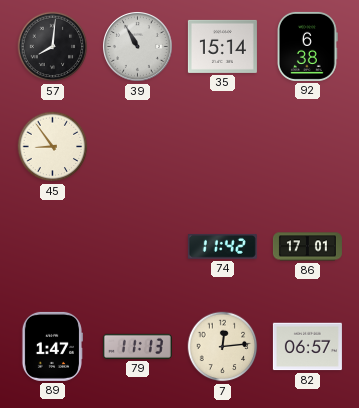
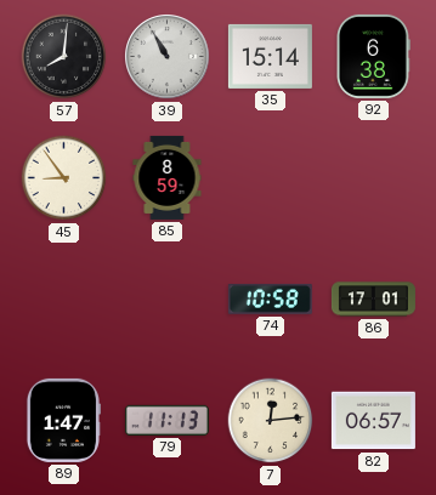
85: none -> 8:59 (168, 177)
74: 11:42 -> 10:58 (270, 298)
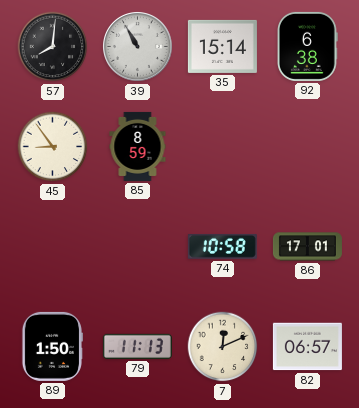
89: 1:47 -> 1:50 (52, 346)
7: 12:14 -> 12:11 (223, 347)
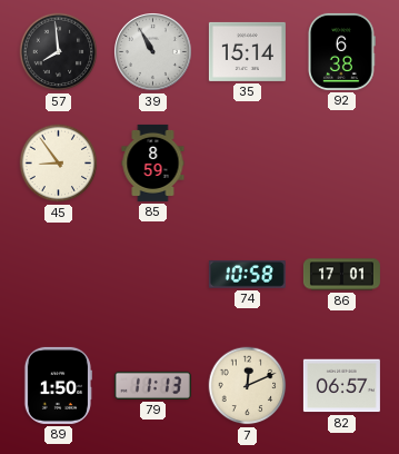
57: 8:01 -> 7:59 (59, 52)
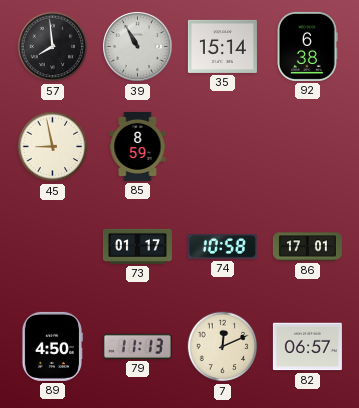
45: 8:54 -> 8:58 (53, 147)
73: none -> 01:17 (137, 246)
89: 1:50 -> 4:50 (52, 346)
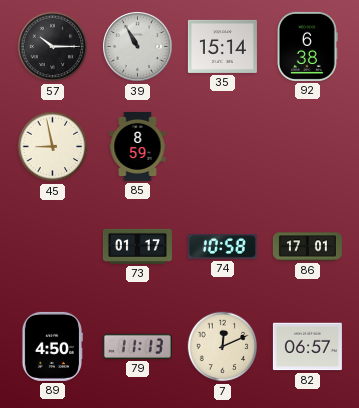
57: 7:59 -> 10:15 (53, 47)
